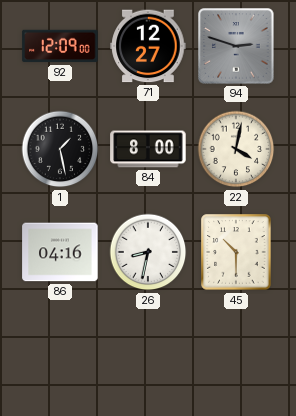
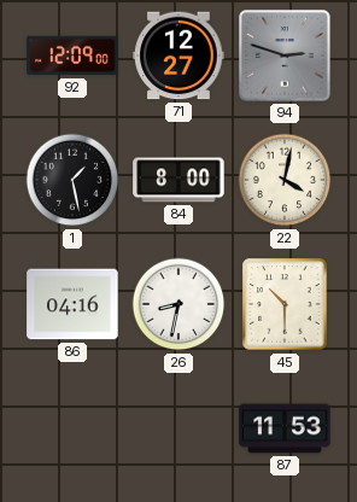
87: none -> 11:53 (285, 428)
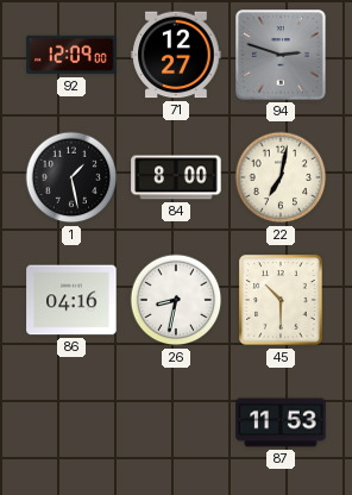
22: 4:02 -> 7:02 (281, 177)
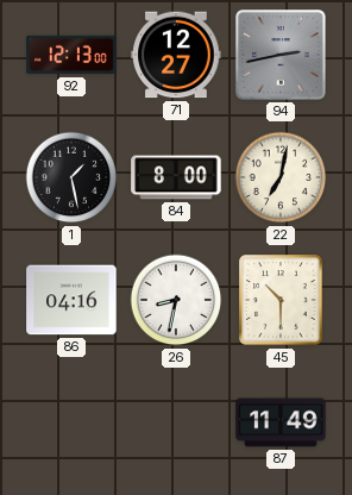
92: 12:09 -> 12:13 (71, 55)
94: 2:48 -> 2:43 (281, 55)
87: 11:53 -> 11:49 (281, 422)
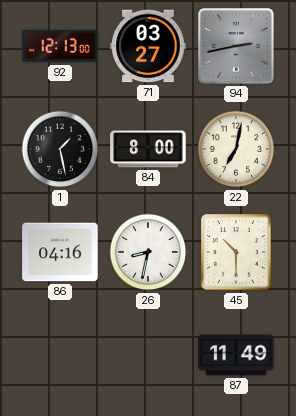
71: 12:27 -> 03:27 (148, 46)
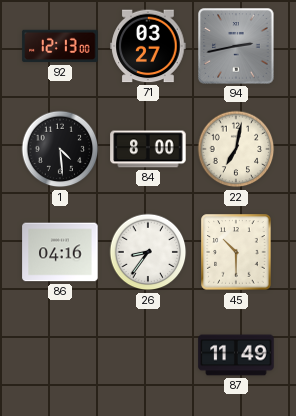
1: 1:28 -> 4:29 (60, 149)
26: 8:32 -> 8:36 (148, 252)
